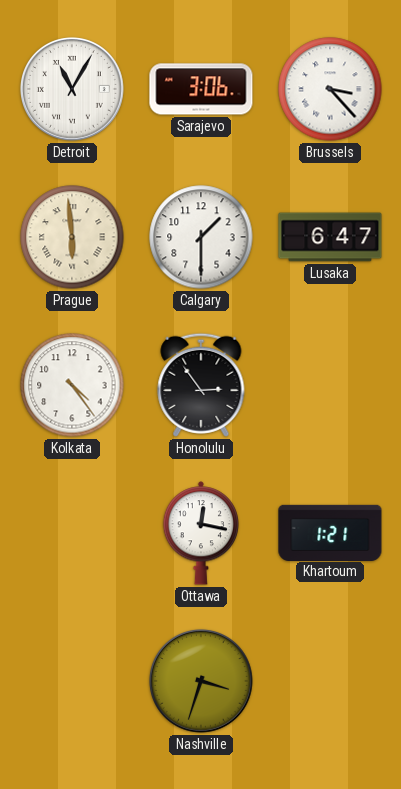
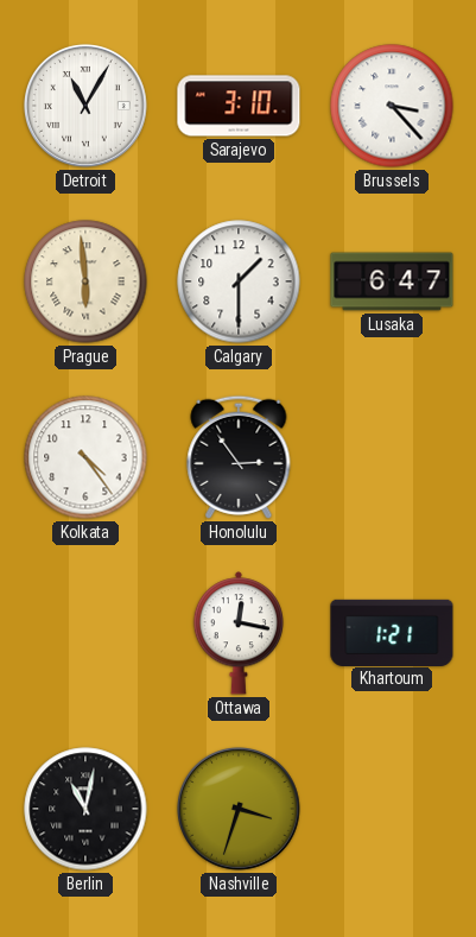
Sarajevo: 3:06 -> 3:10 (239, 106)
Berlin: none -> 11:02 (85, 809)
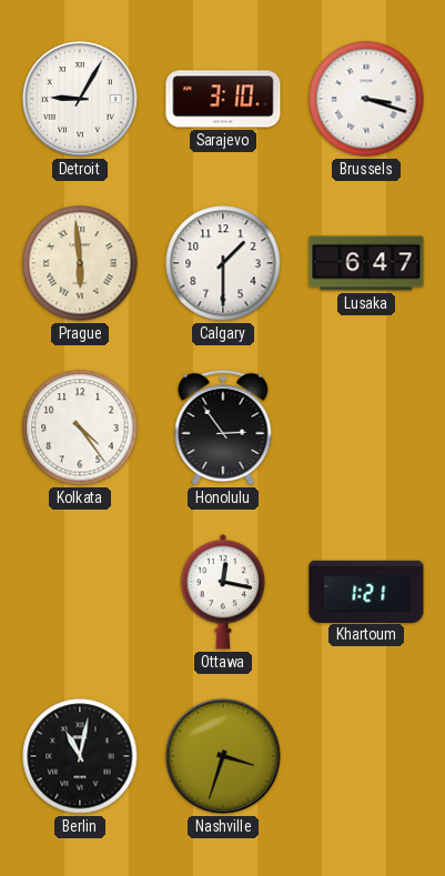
Detroit: 11:05 -> 9:05 (80, 99)
Brussels: 3:23 -> 3:18 (366, 99)
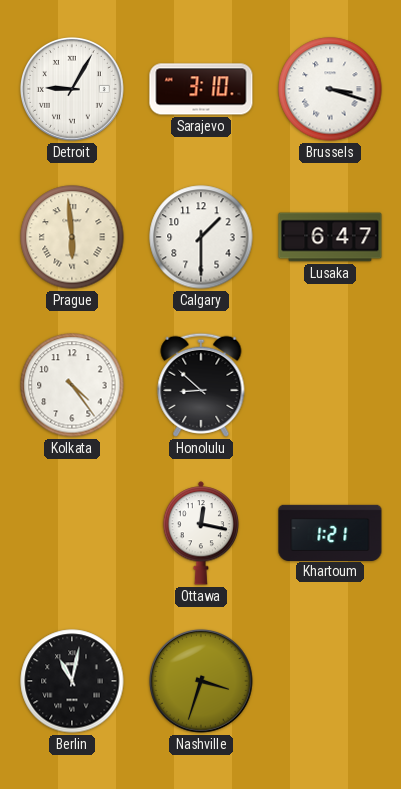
Honolulu: 2:54 -> 8:52 (201, 385)
